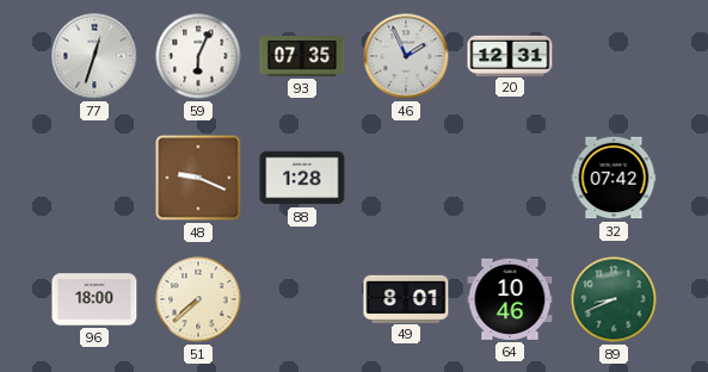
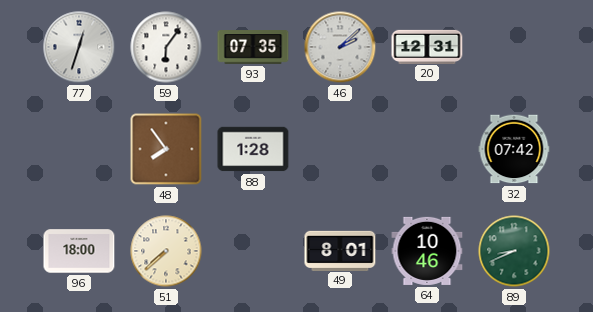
59: 6:04 -> 6:06 (166, 47)
46: 1:56 -> 2:08 (340, 47)
48: 9:19 -> 7:54 (166, 149)
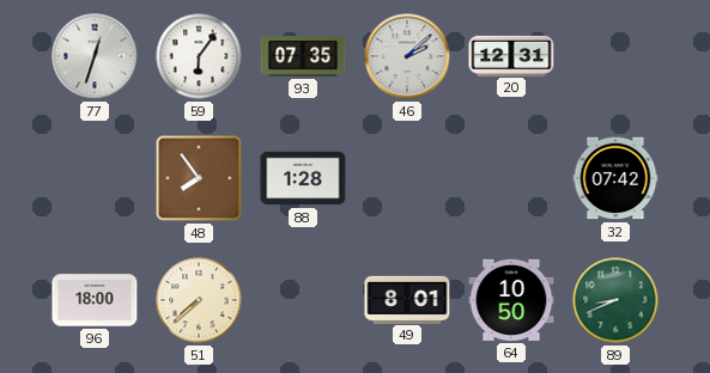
64: 10:46 -> 10:50 (511, 300)
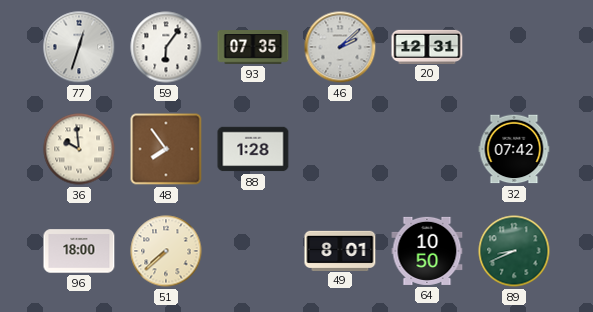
36: none -> 9:59 (79, 149)
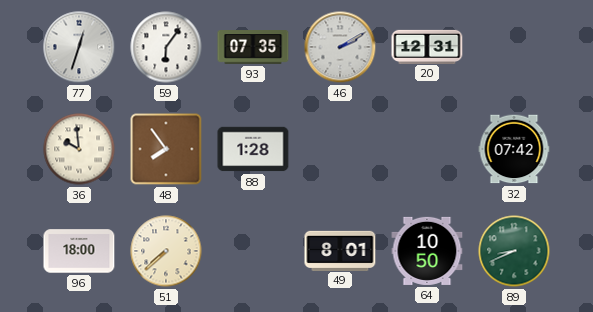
46: 2:08 -> 2:10 (340, 47)
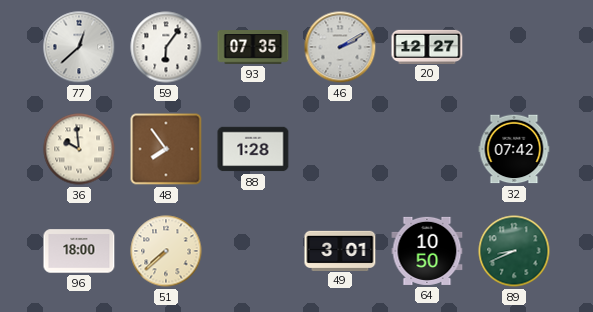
77: 12:33 -> 12:38 (79, 47)
20: 12:31 -> 12:27 (427, 46)
49: 8:01 -> 3:01 (340, 250)
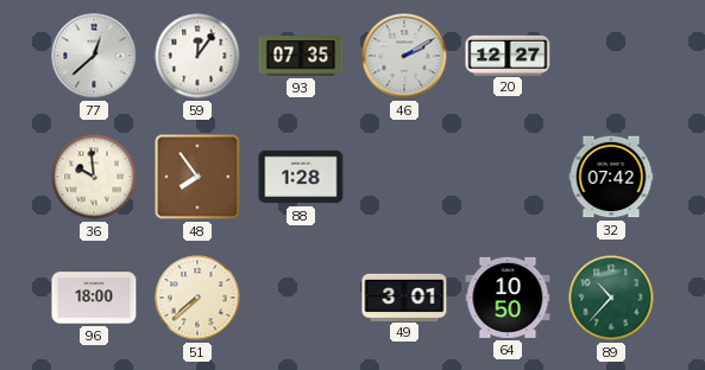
59: 6:06 -> 12:06 (197, 56)
89: 8:41 -> 10:37 (611, 298)
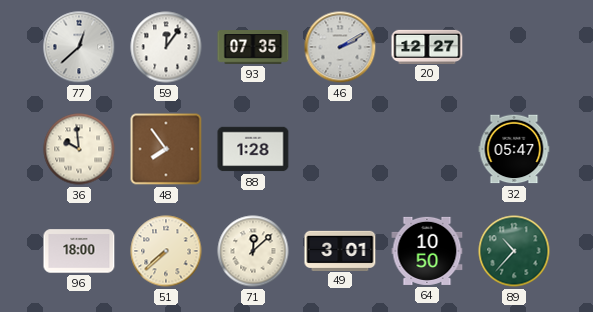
32: 07:42 -> 05:47 (514, 149)
71: none -> 12:08 (253, 251)
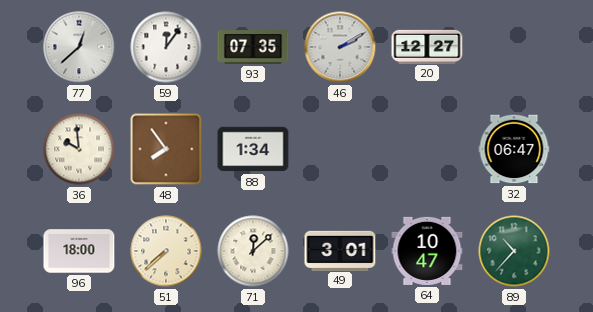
88: 1:28 -> 1:34 (253, 149)
32: 05:47 -> 06:47 (514, 149)
64: 10:50 -> 10:47 (427, 251)
